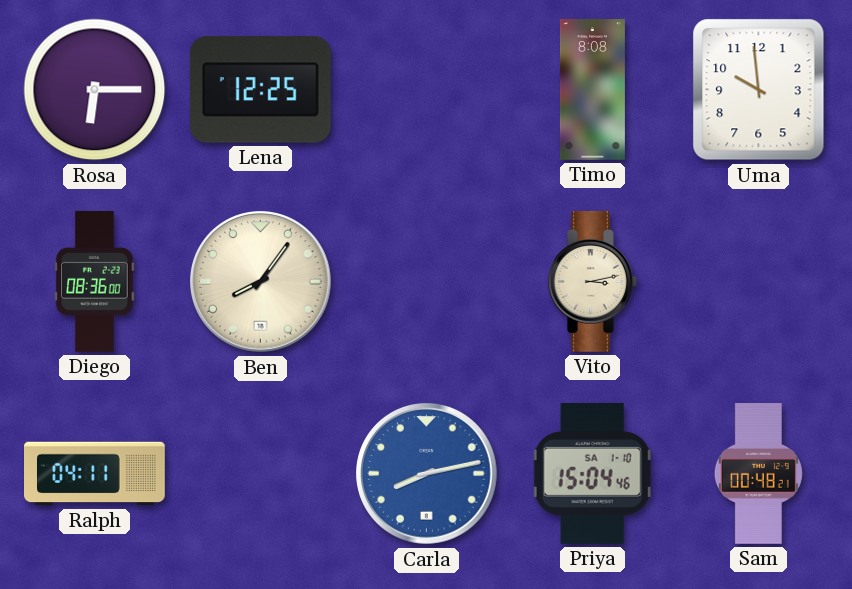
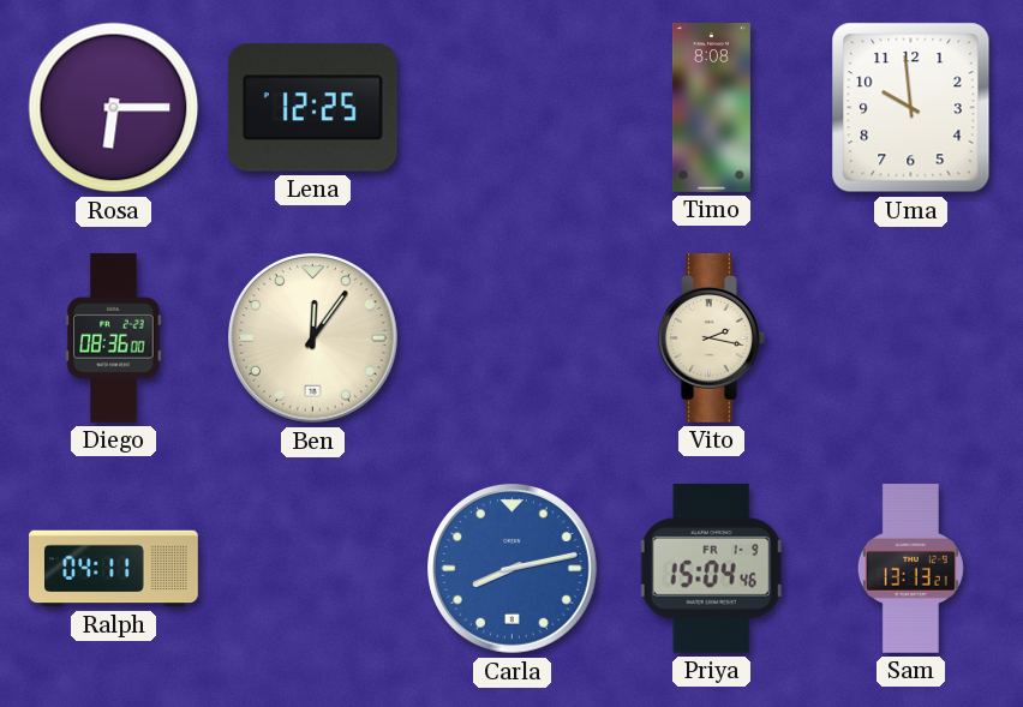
Ben: 8:06 -> 12:06 (313, 338)
Vito: 3:13 -> 2:17 (712, 337)
Priya date: SA 1-10 -> FR 1-9 (711, 568)
Sam: 00:48 -> 13:13 (910, 569)
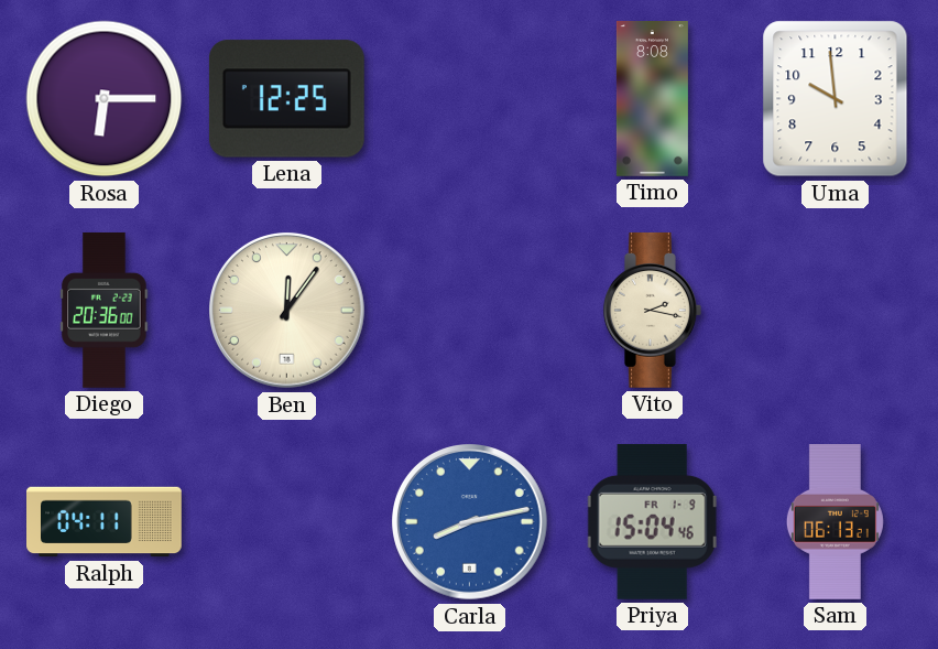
Diego: 08:36 -> 20:36 (105, 311)
Sam: 13:13 -> 06:13 (835, 522)
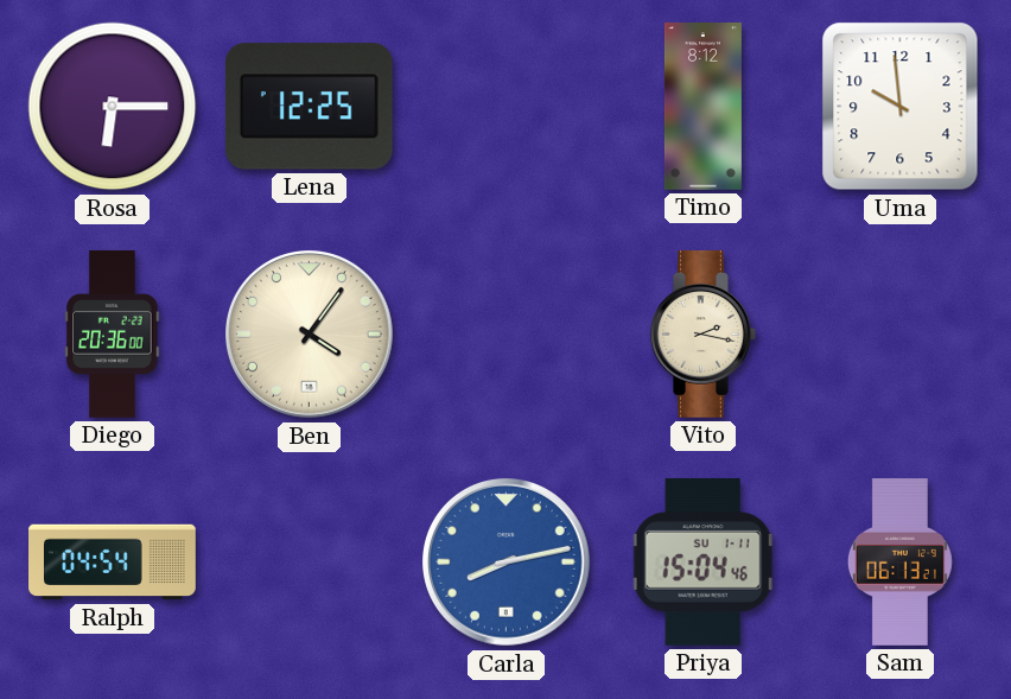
Timo: 8:08 -> 8:12 (702, 107)
Ben: 12:06 -> 4:06 (310, 335)
Ralph: 04:11 -> 04:54 (113, 563)
Priya date: FR 1-9 -> SU 1-11 (702, 561)
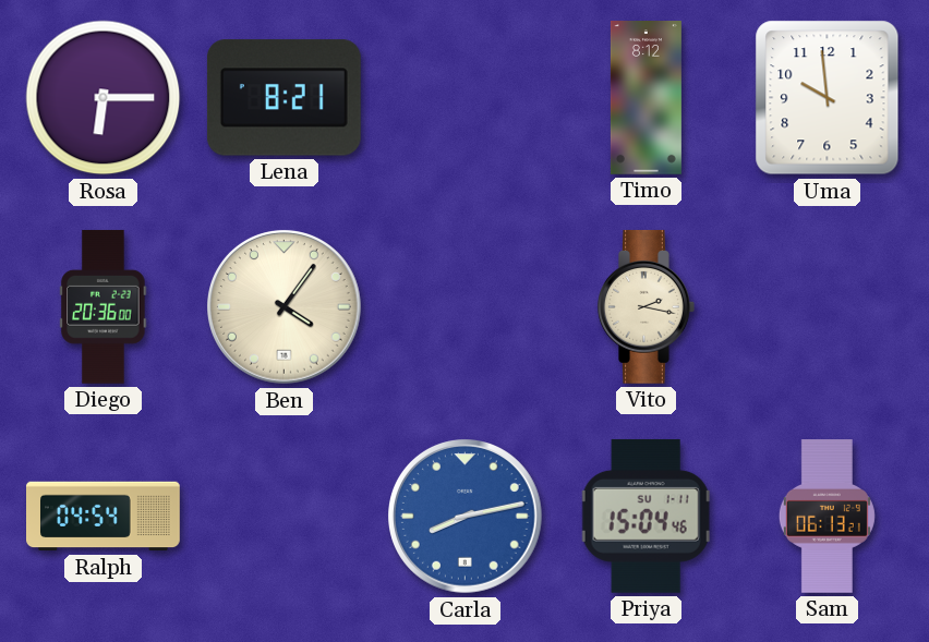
Lena: 12:25 -> 8:21 (283, 98)
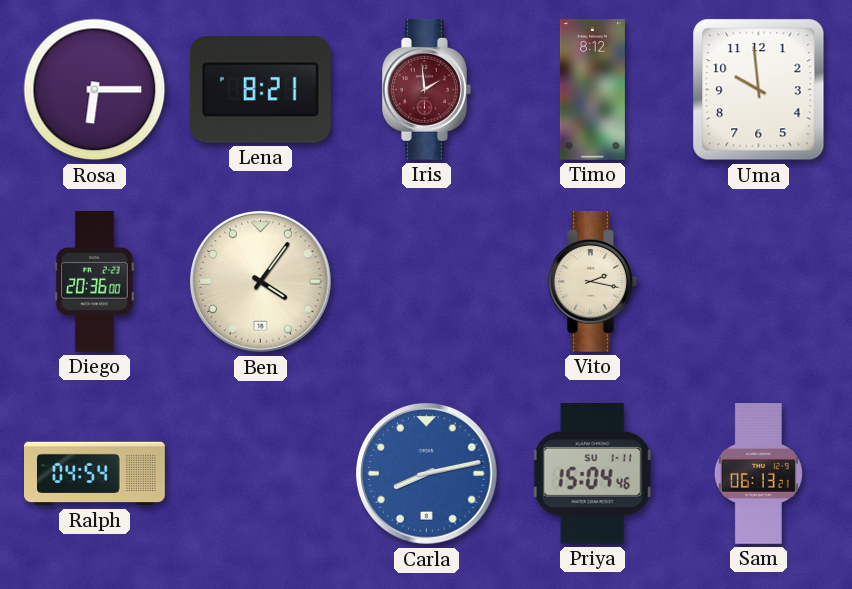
Iris: none -> 1:59 (427, 89)
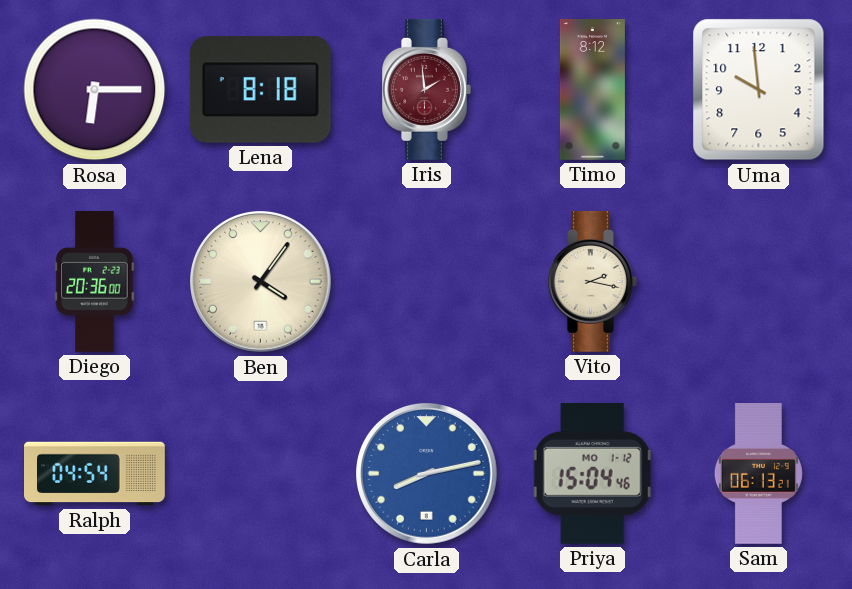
Lena: 8:21 -> 8:18 (260, 90)
Priya date: SU 1-11 -> MO 1-12 (592, 473)
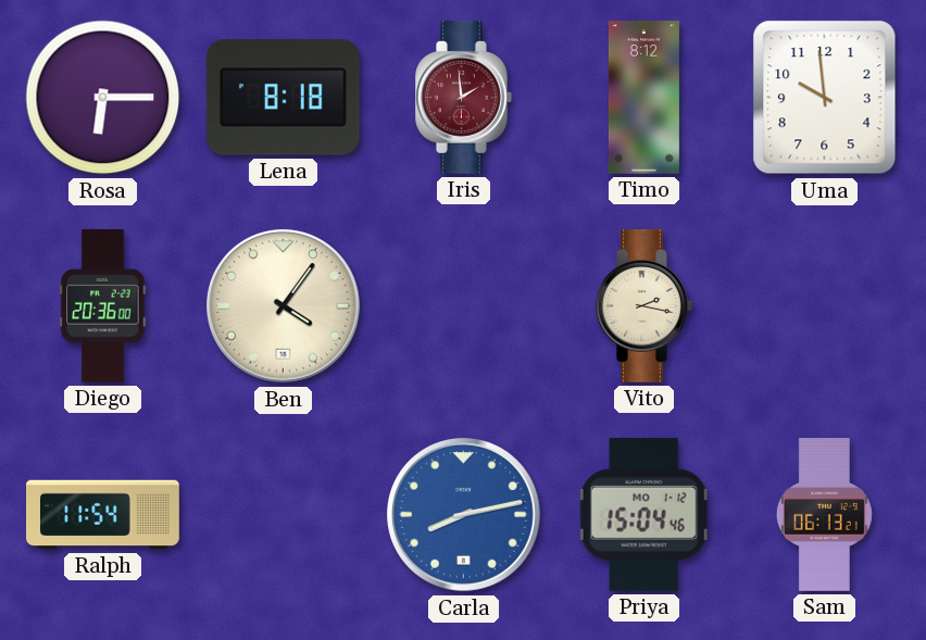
Ralph: 04:54 -> 11:54 (103, 515)
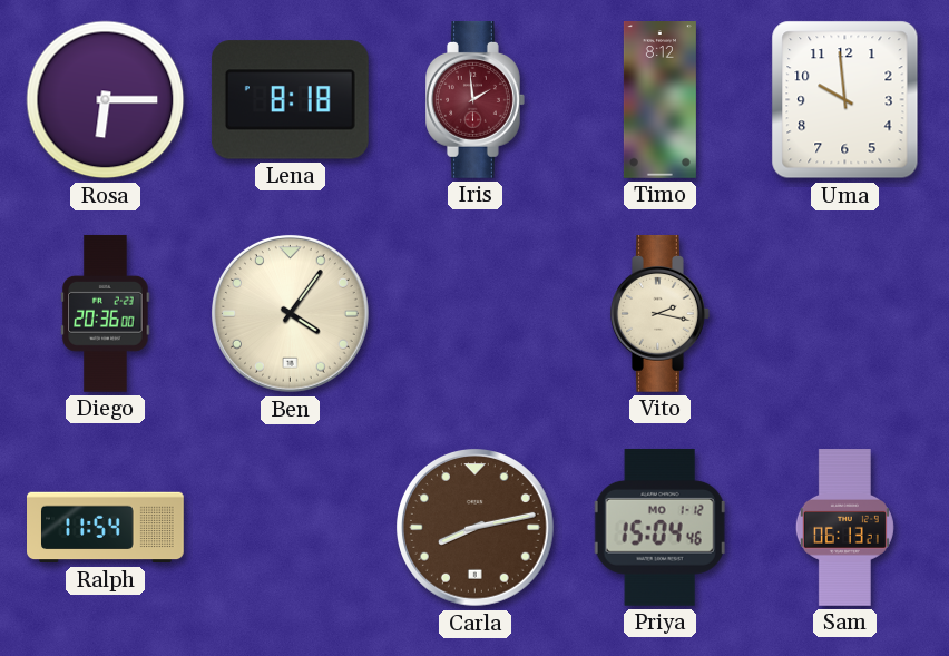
Carla dial: blue -> brown (476, 528)
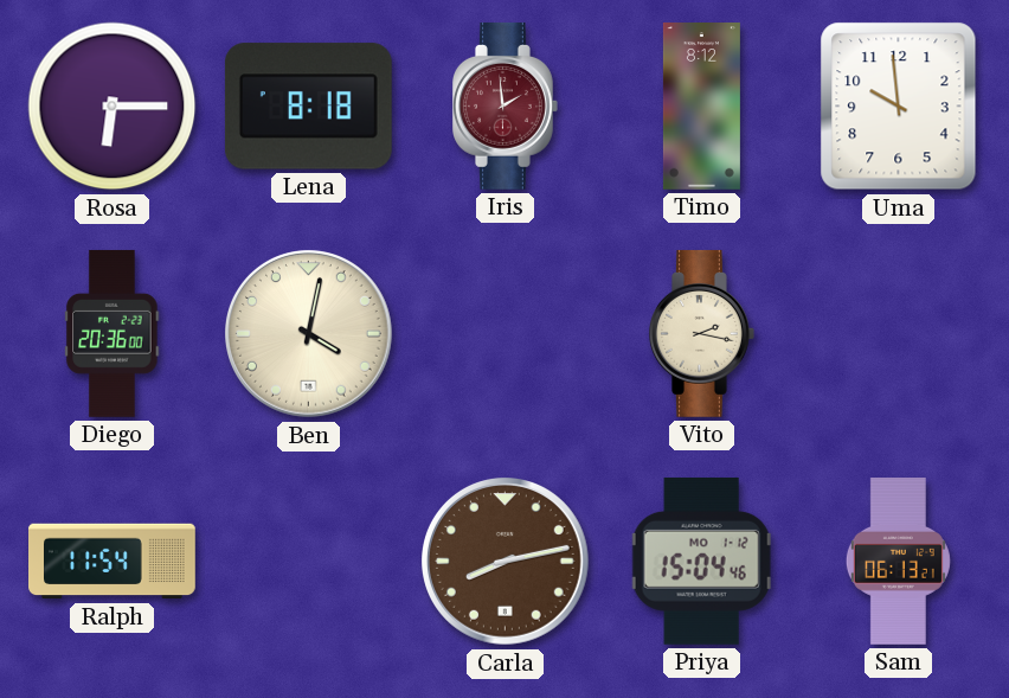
Ben: 4:06 -> 4:02 (309, 334)
